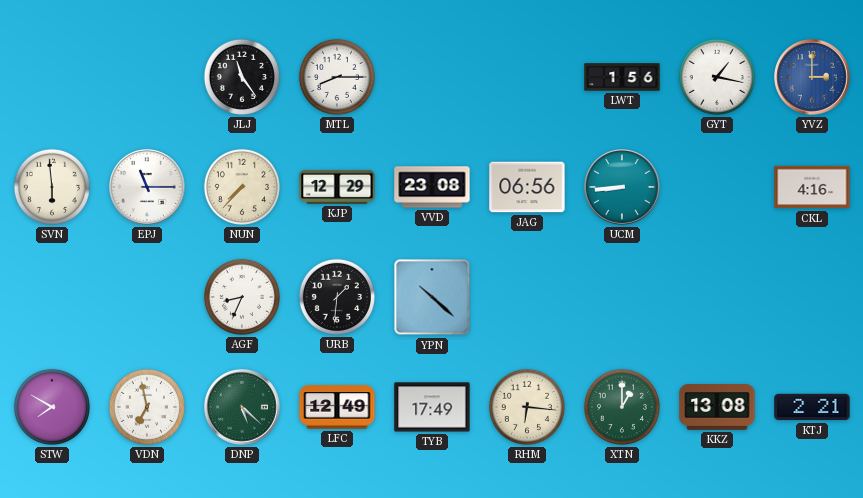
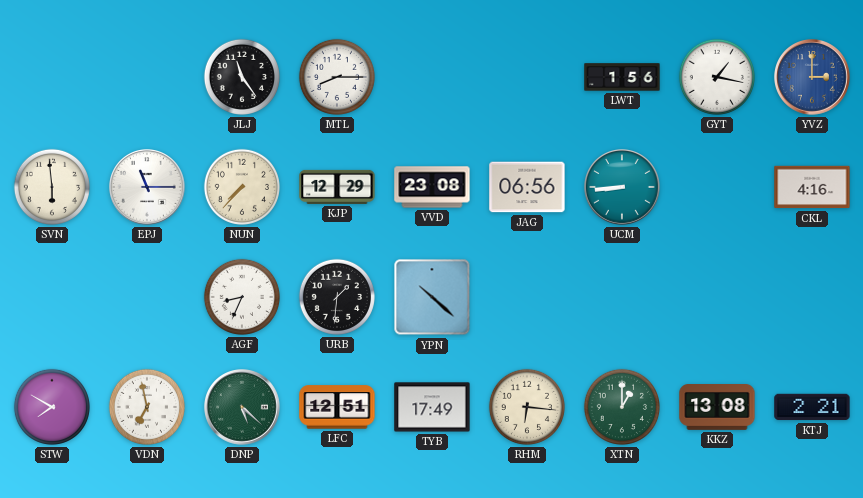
LFC: 12:49 -> 12:51 (337, 407)
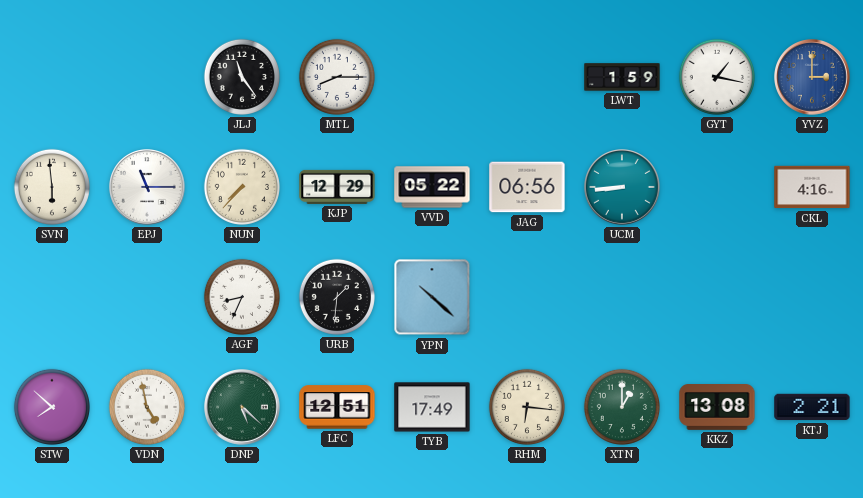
LWT: 1:56 -> 1:59 (622, 77)
VVD: 23:08 -> 05:22 (432, 187)
STW: 7:50 -> 7:52 (52, 407)
VDN: 6:58 -> 4:58 (147, 407)
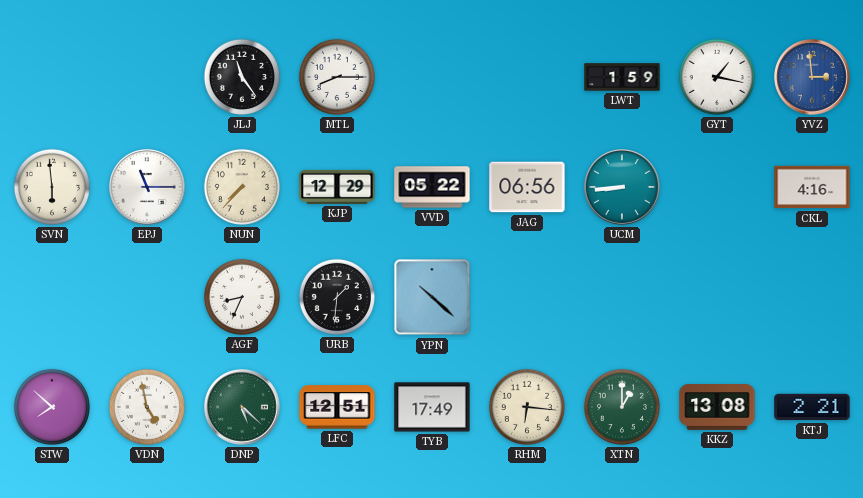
YVZ: 3:00 -> 2:59 (813, 78)
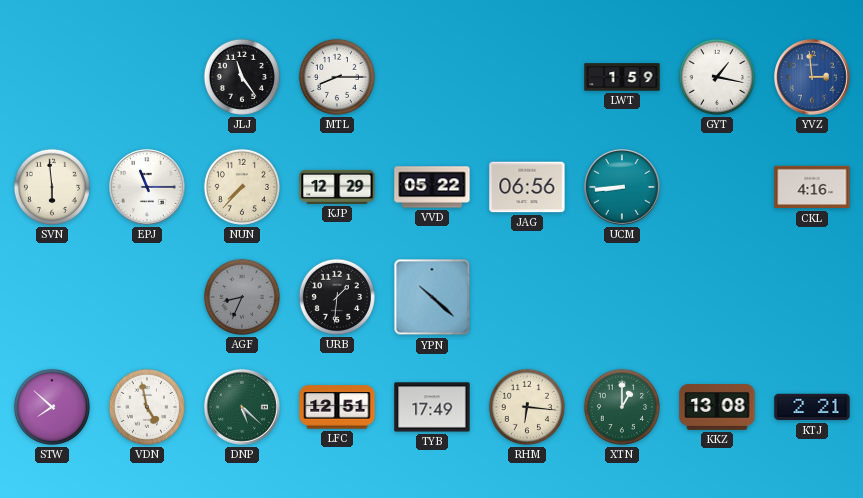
AGF dial: white -> grey (242, 297)
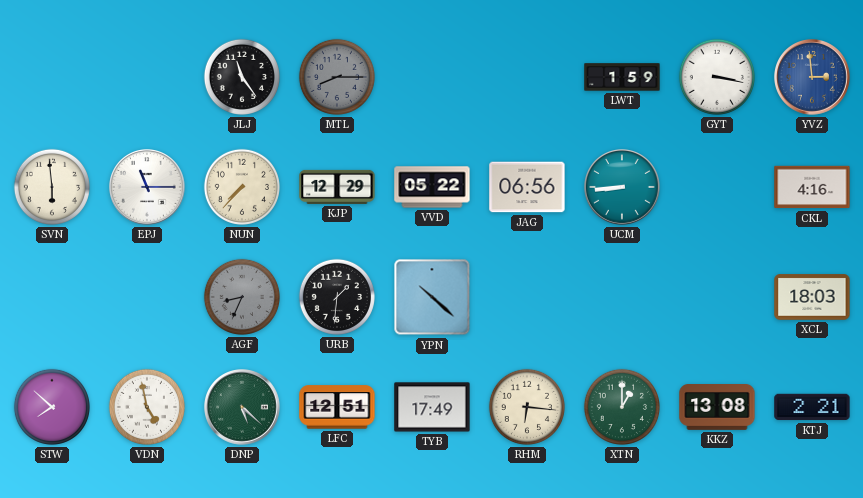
MTL dial: white -> grey (337, 77)
GYT: 1:17 -> 3:17 (717, 77)
XCL: none -> 18:03 (812, 297)
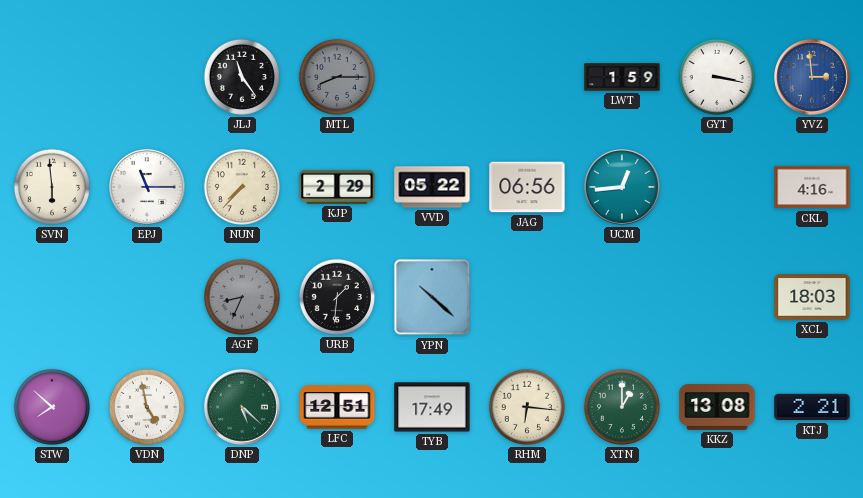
KJP: 12:29 -> 2:29 (337, 187)
UCM: 8:44 -> 12:44 (623, 188)
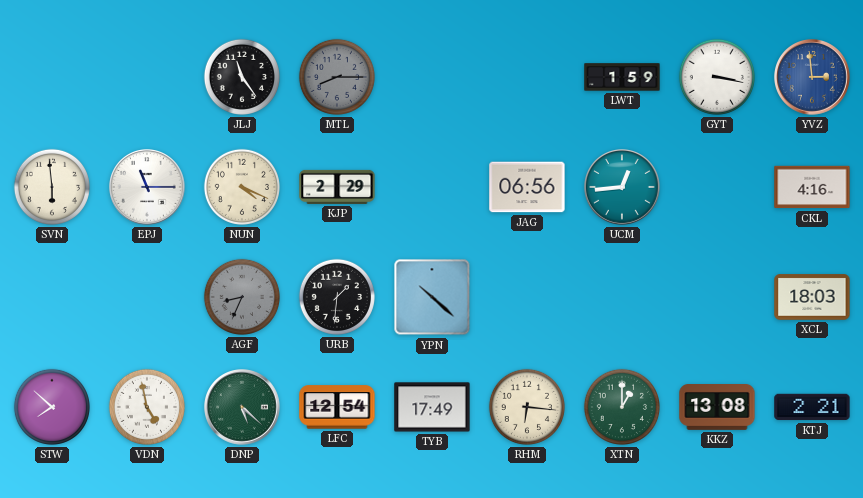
NUN: 7:37 -> 4:19 (242, 187)
VVD: 05:22 -> none (432, 187)
LFC: 12:51 -> 12:54 (337, 407)
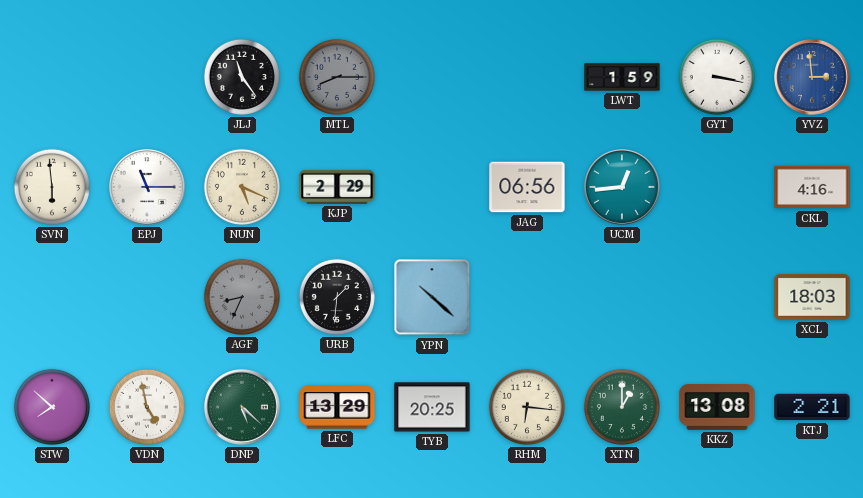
NUN: 4:19 -> 5:19 (242, 187)
LFC: 12:54 -> 13:29 (337, 407)
TYB: 17:49 -> 20:25 (432, 407)
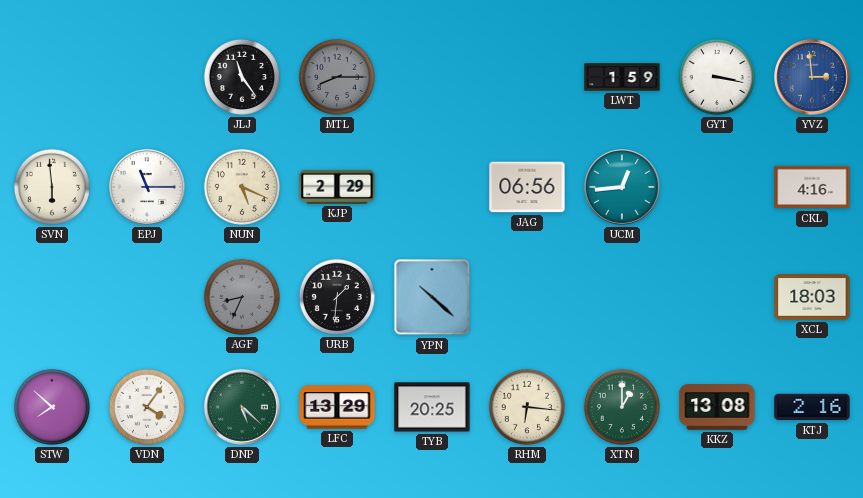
VDN: 4:58 -> 4:06 (147, 407)
KTJ: 2:21 -> 2:16 (812, 407)
